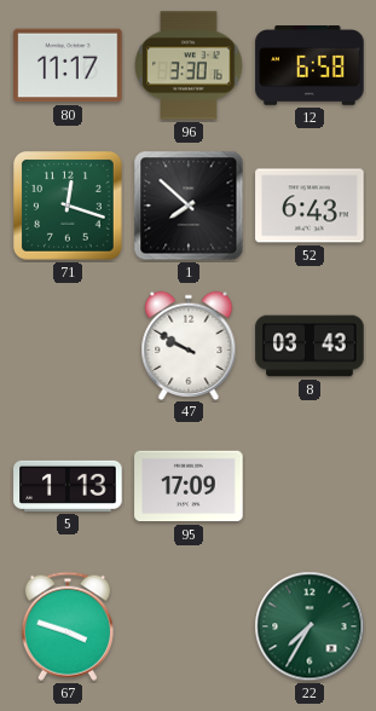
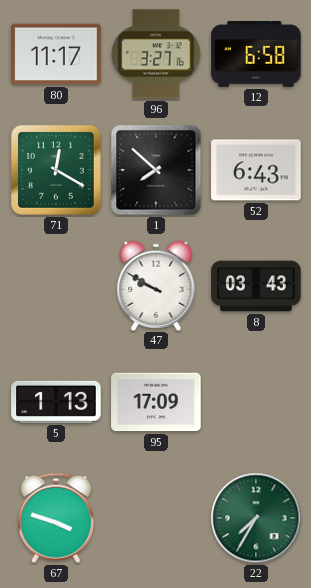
96: 3:30 -> 3:27 (156, 54)
71: 12:18 -> 12:20 (57, 171)
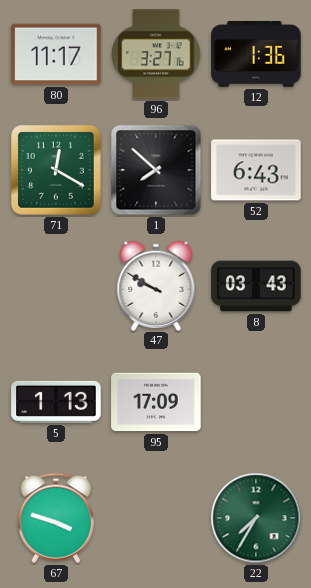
12: 6:58 -> 1:36 (256, 55)
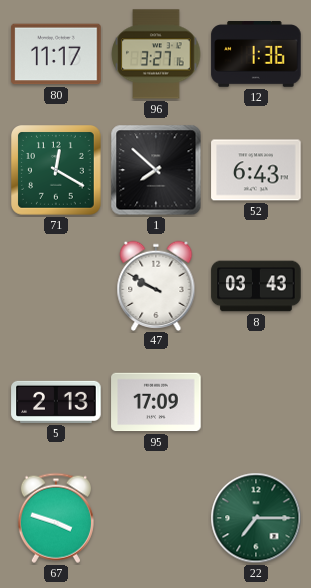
5: 1:13 -> 2:13 (56, 402)
22: 7:35 -> 7:15 (256, 518)
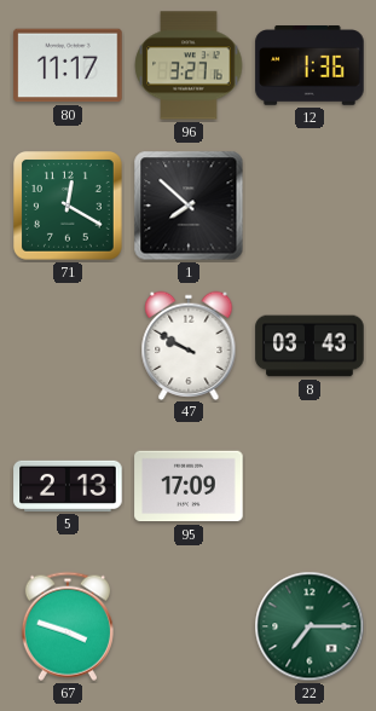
52: 6:43 -> none (256, 170)
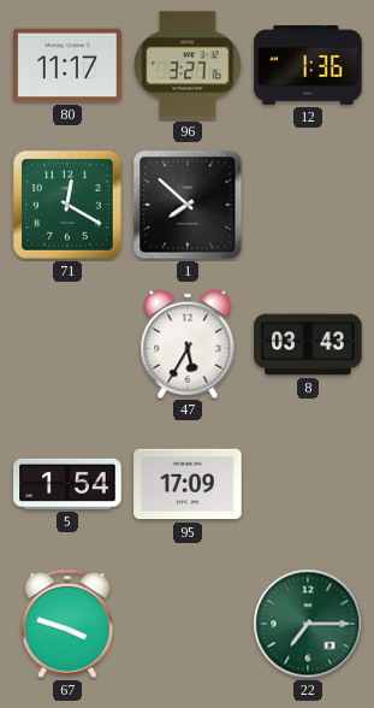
47: 9:50 -> 5:35 (188, 343)
5: 2:13 -> 1:54 (67, 484)
